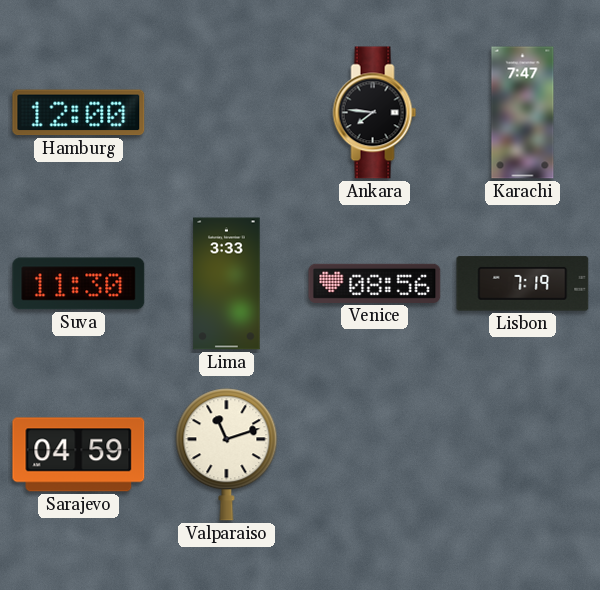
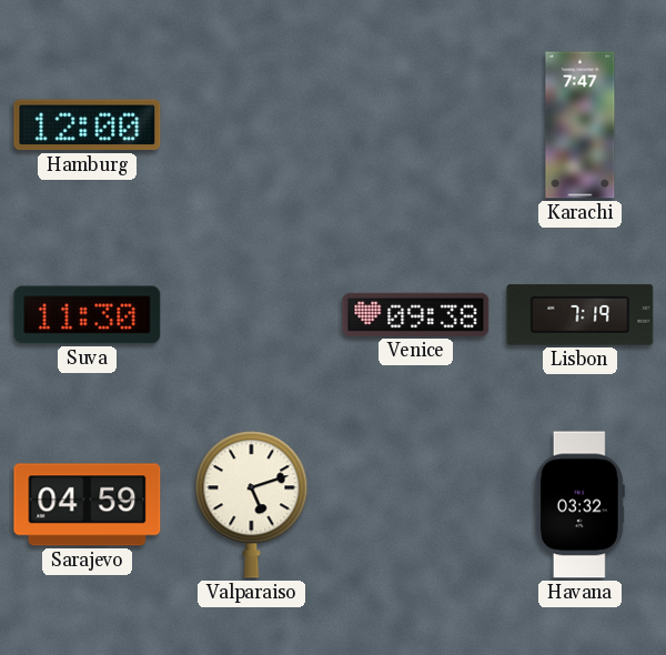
Ankara: 7:46 -> none (375, 113)
Lima: 3:33 -> none (227, 284)
Venice: 08:56 -> 09:38 (416, 314)
Valparaiso: 11:12 -> 5:12 (252, 505)
Havana: none -> 03:32 (579, 505)
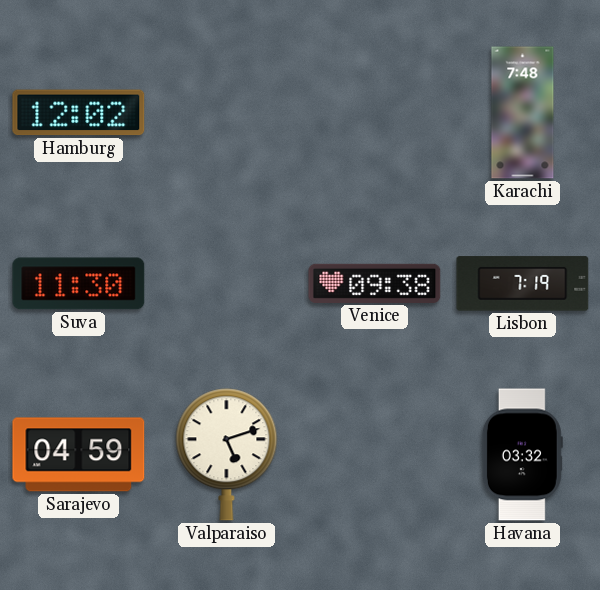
Hamburg: 12:00 -> 12:02 (79, 113)
Karachi: 7:47 -> 7:48 (523, 113)
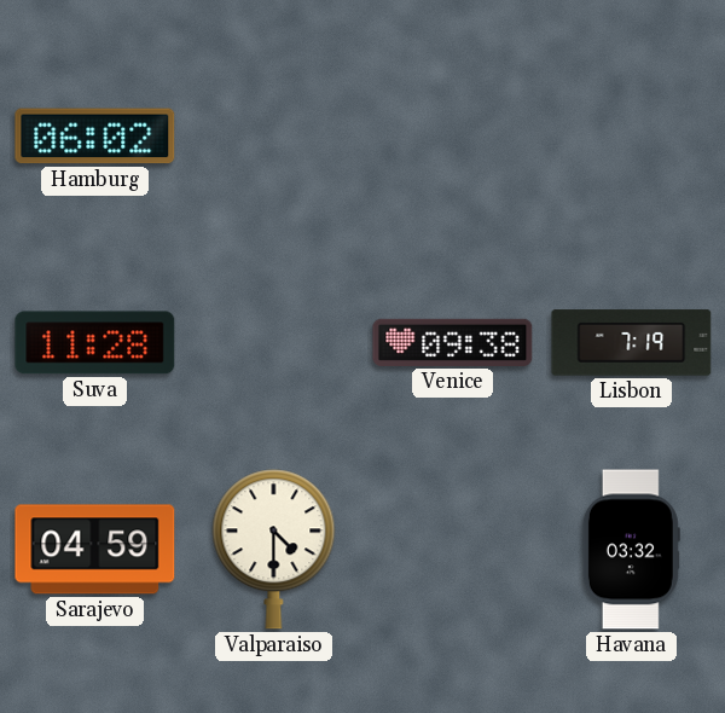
Hamburg: 12:02 -> 06:02 (95, 137)
Karachi: 7:48 -> none (523, 113)
Suva: 11:30 -> 11:28 (95, 343)
Valparaiso: 5:12 -> 4:30 (274, 550)
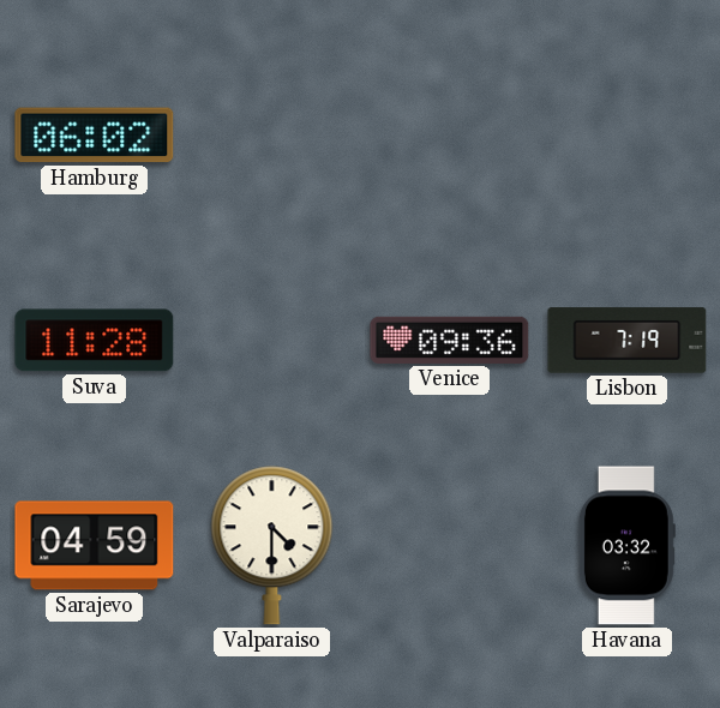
Venice: 09:38 -> 09:36 (450, 340)
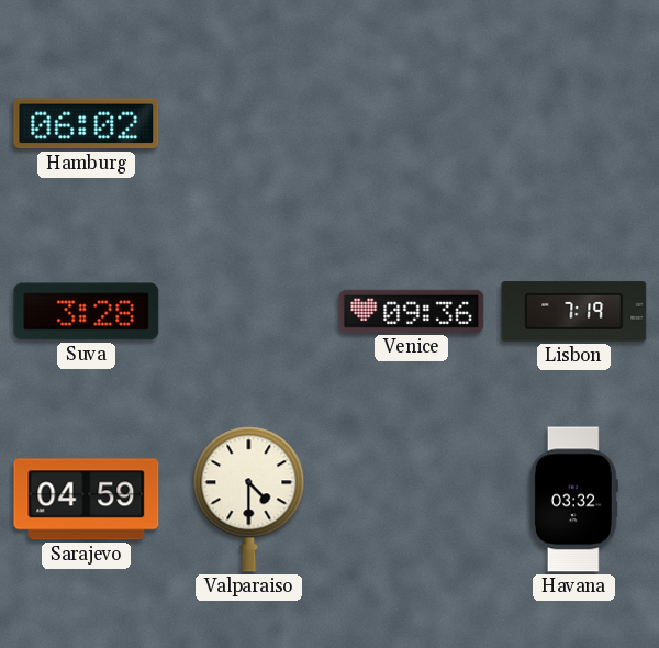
Suva: 11:28 -> 3:28 (87, 312)
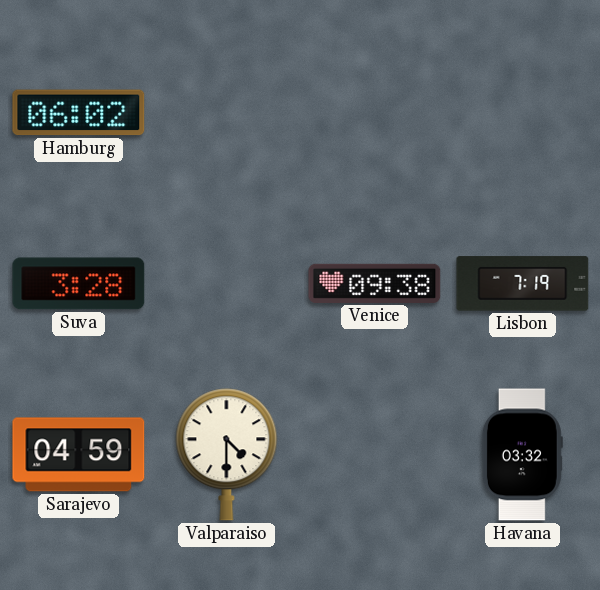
Venice: 09:36 -> 09:38 (375, 283)
